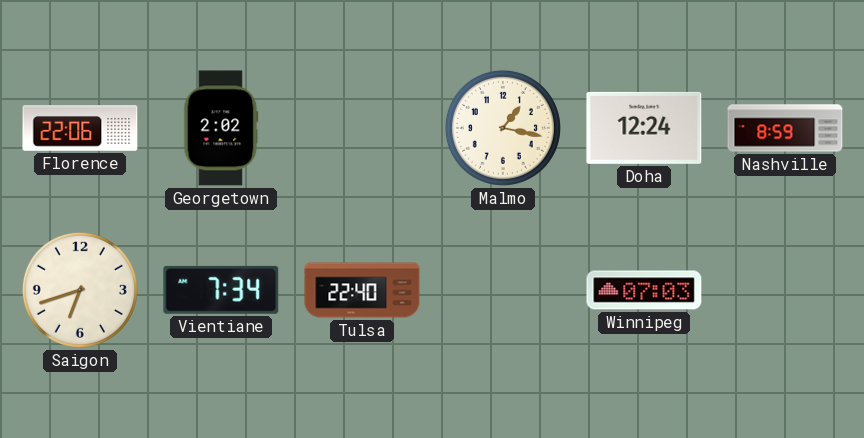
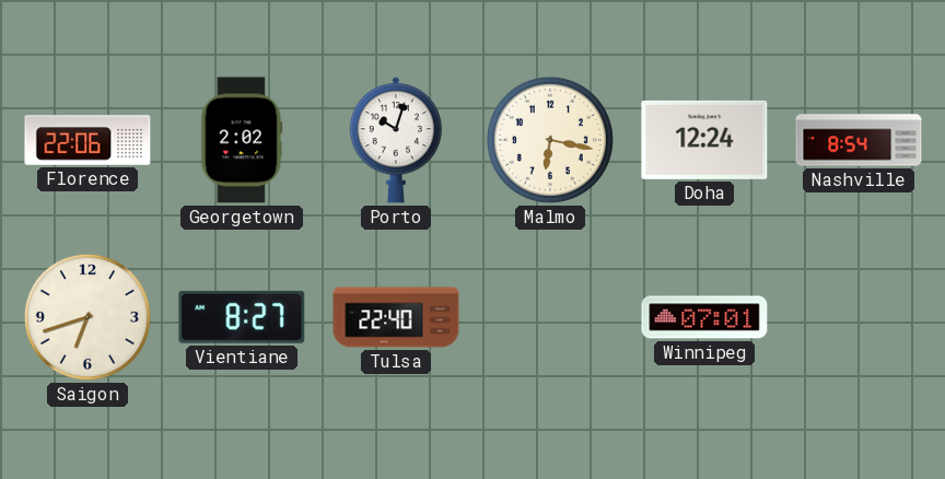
Porto: none -> 10:03 (396, 140)
Malmo: 1:17 -> 6:17 (550, 140)
Nashville: 8:59 -> 8:54 (859, 140)
Vientiane: 7:34 -> 8:27 (242, 317)
Winnipeg: 07:03 -> 07:01 (704, 317)
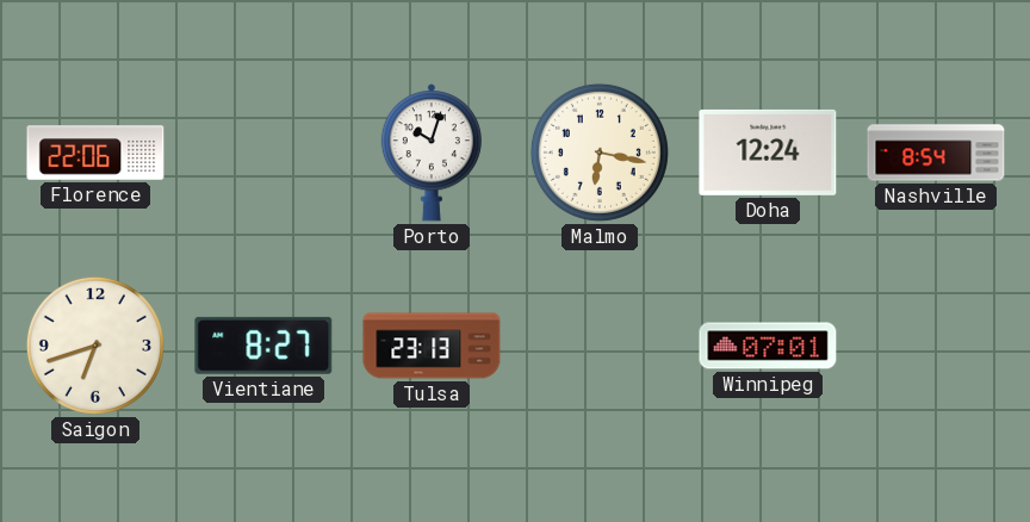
Georgetown: 2:02 -> none (242, 140)
Tulsa: 22:40 -> 23:13 (432, 346)
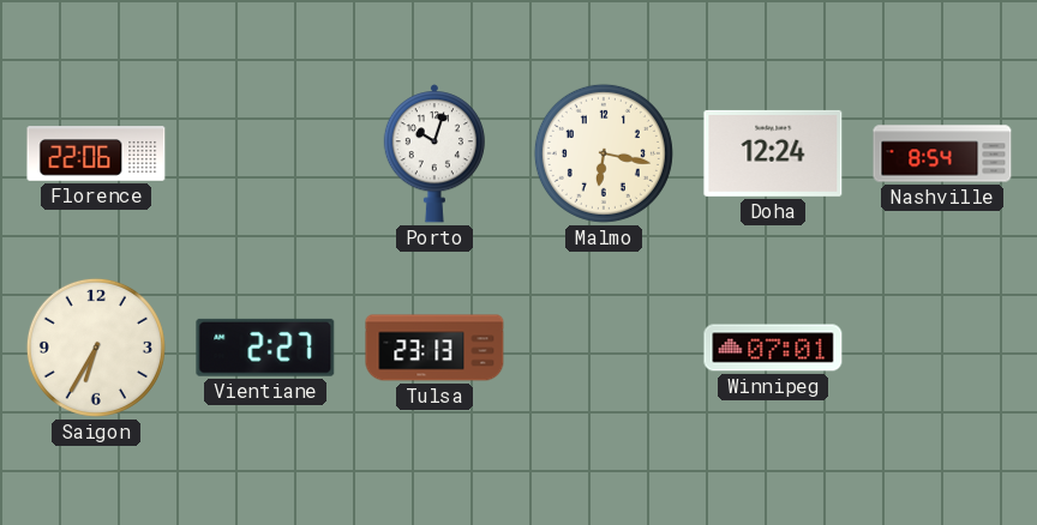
Saigon: 6:42 -> 6:35 (96, 348)
Vientiane: 8:27 -> 2:27 (265, 348)
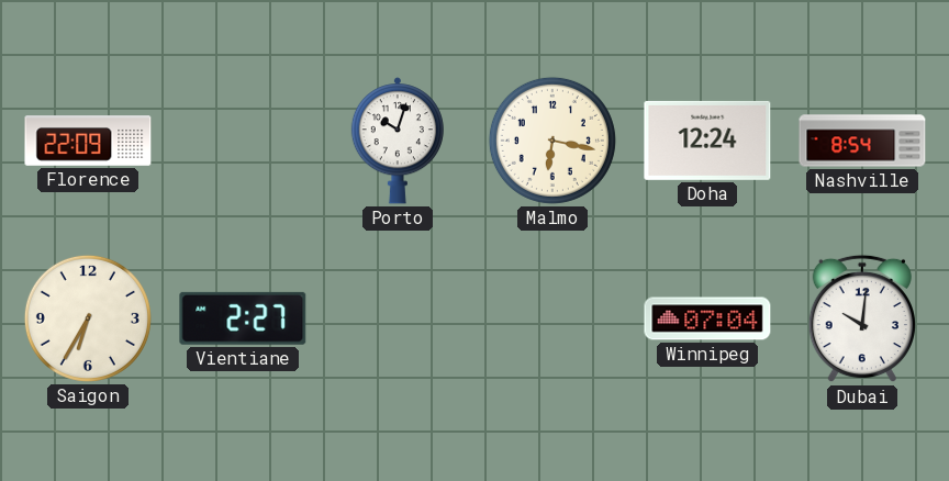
Florence: 22:06 -> 22:09 (88, 141)
Tulsa: 23:13 -> none (434, 348)
Winnipeg: 07:01 -> 07:04 (707, 318)
Dubai: none -> 10:01 (862, 318)
